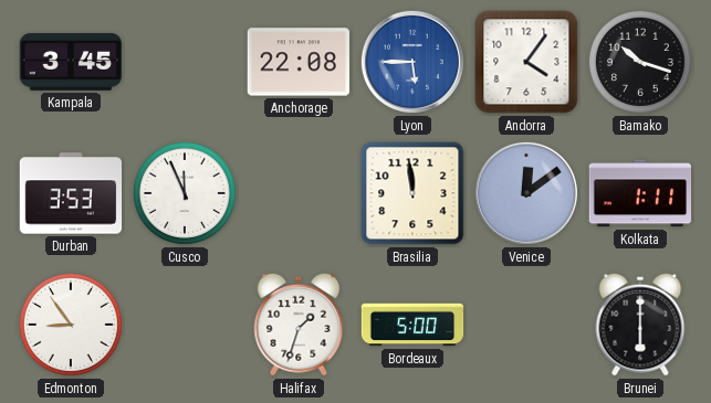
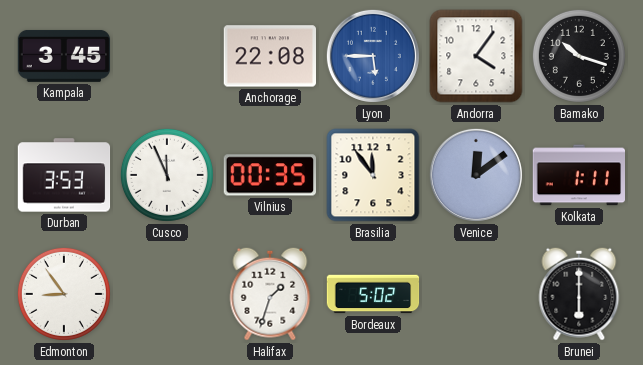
Vilnius: none -> 00:35 (269, 175)
Brasilia: 11:59 -> 11:54 (373, 175)
Bordeaux: 5:00 -> 5:02 (373, 294)
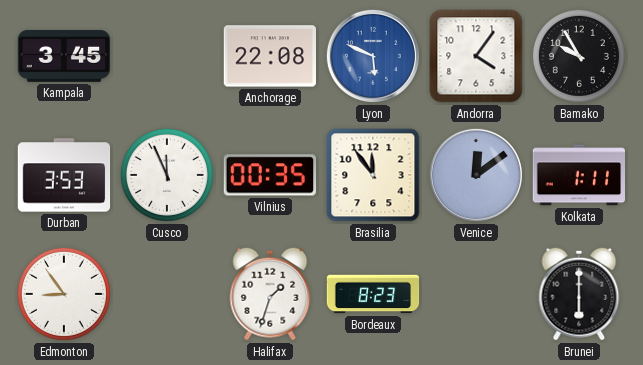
Lyon: 5:45 -> 5:49 (373, 56)
Bamako: 10:18 -> 9:55 (579, 56)
Bordeaux: 5:02 -> 8:23 (373, 294)
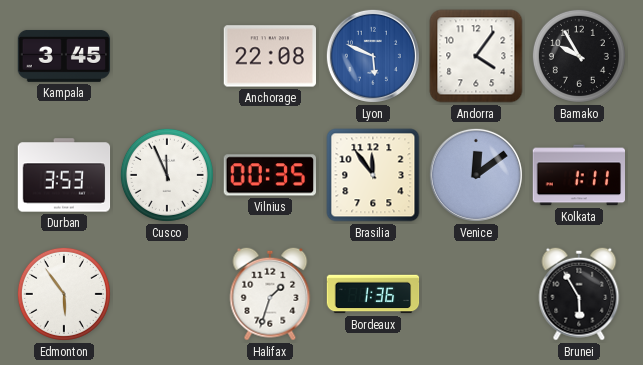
Edmonton: 8:54 -> 5:54 (64, 294)
Bordeaux: 8:23 -> 1:36 (373, 294)
Brunei: 6:00 -> 5:55 (579, 294)
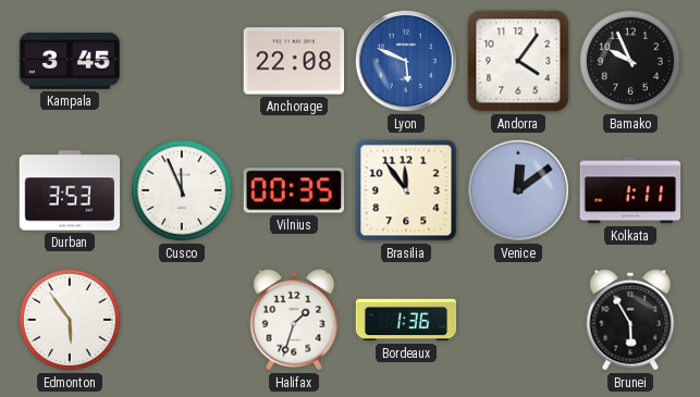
Bamako: 9:55 -> 9:56 (630, 61)
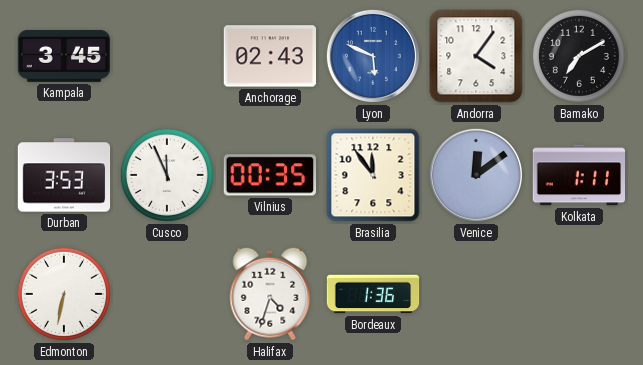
Anchorage: 22:08 -> 02:43 (269, 56)
Bamako: 9:56 -> 7:10 (579, 56)
Edmonton: 5:54 -> 6:32 (64, 294)
Halifax: 1:33 -> 4:33 (270, 294)
Brunei: 5:55 -> none (630, 320)
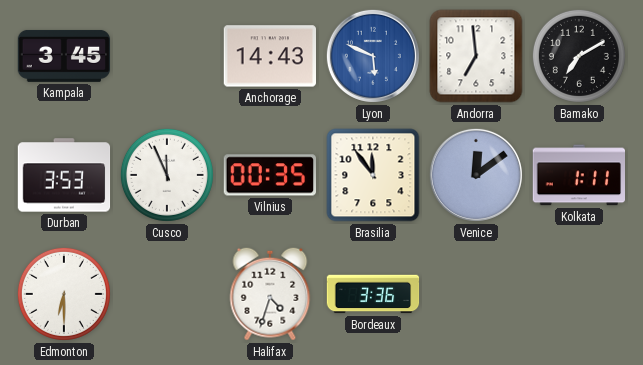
Anchorage: 02:43 -> 14:43 (269, 56)
Andorra: 4:06 -> 6:59 (476, 56)
Edmonton: 6:32 -> 6:30 (64, 294)
Bordeaux: 1:36 -> 3:36 (373, 294)
